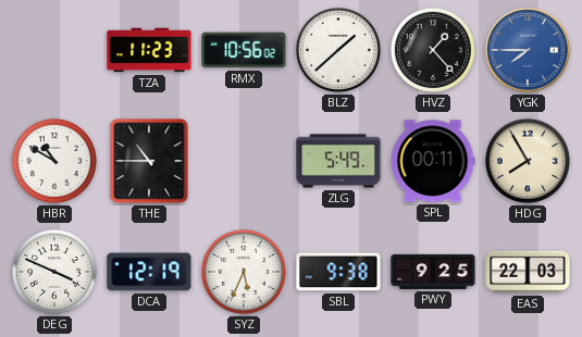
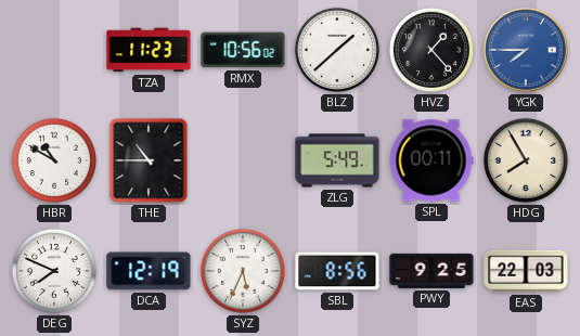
DEG: 3:49 -> 7:49 (54, 271)
SBL: 9:38 -> 8:56 (337, 271)
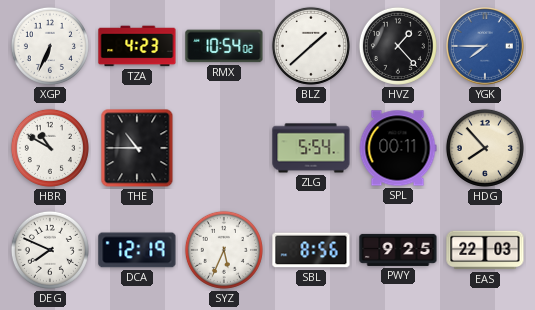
XGP: none -> 6:34 (50, 46)
TZA: 11:23 -> 4:23 (137, 46)
RMX: 10:56 -> 10:54 (224, 46)
ZLG: 5:49 -> 5:54 (311, 148)
HDG: 7:55 -> 7:53 (485, 148)
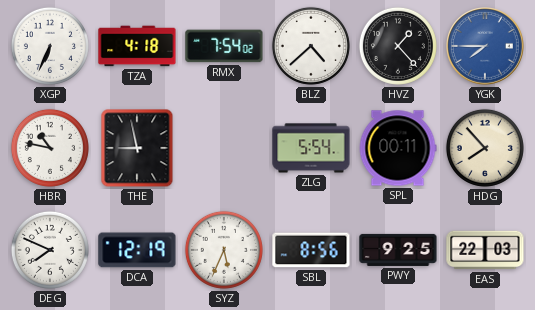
TZA: 4:23 -> 4:18 (137, 46)
RMX: 10:54 -> 7:54 (224, 46)
BLZ: 1:38 -> 4:38 (311, 46)
HBR: 10:50 -> 10:47 (50, 148)
THE: 10:45 -> 8:58 (137, 148)
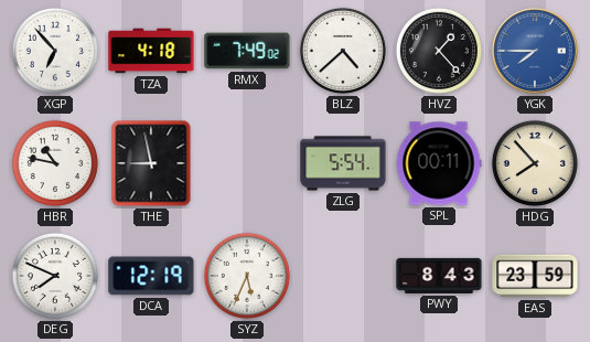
XGP: 6:34 -> 6:53 (55, 51)
RMX: 7:54 -> 7:49 (247, 51)
SBL: 8:56 -> none (311, 250)
PWY: 9:25 -> 8:43 (439, 276)
EAS: 22:03 -> 23:59 (535, 276)
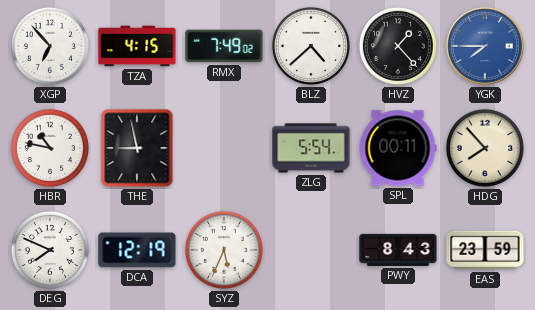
TZA: 4:18 -> 4:15 (137, 46)
